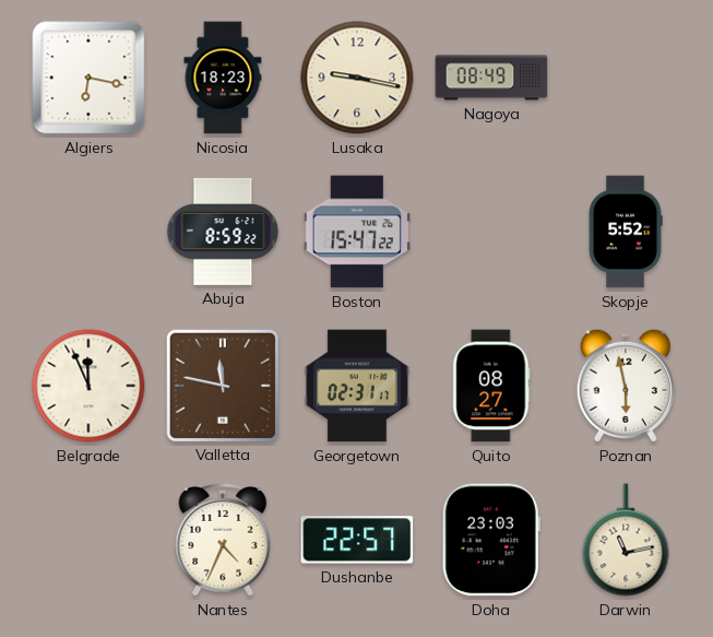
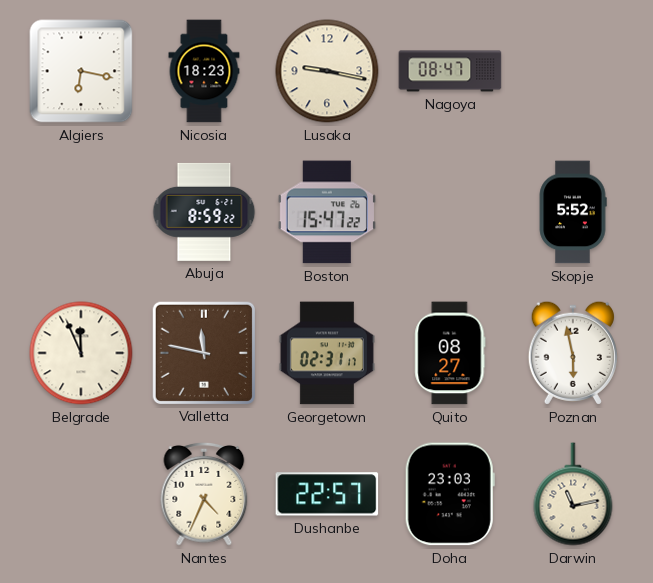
Nagoya: 08:49 -> 08:47 (450, 71)
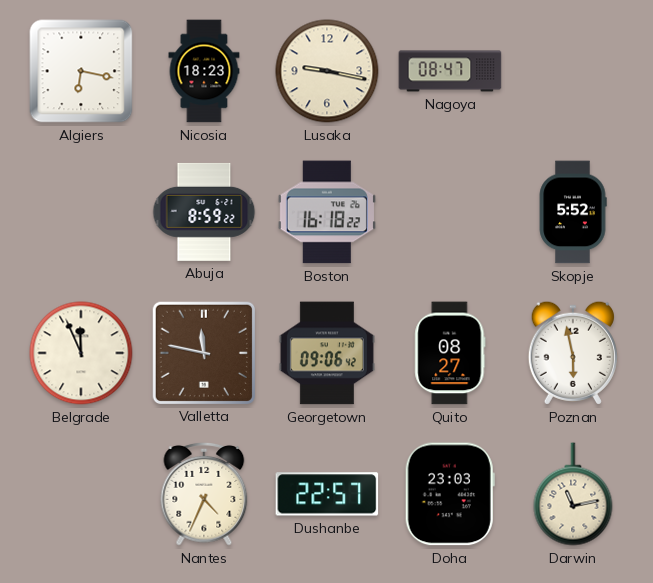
Boston: 15:47 -> 16:18 (327, 212)
Georgetown: 02:31 -> 09:06 (327, 353)
